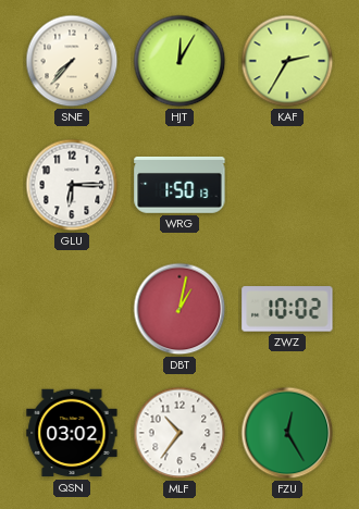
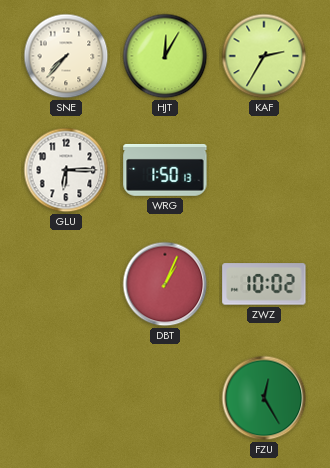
DBT: 1:02 -> 1:04 (165, 284)
QSN: 03:02 -> none (72, 433)
MLF: 10:36 -> none (179, 433)
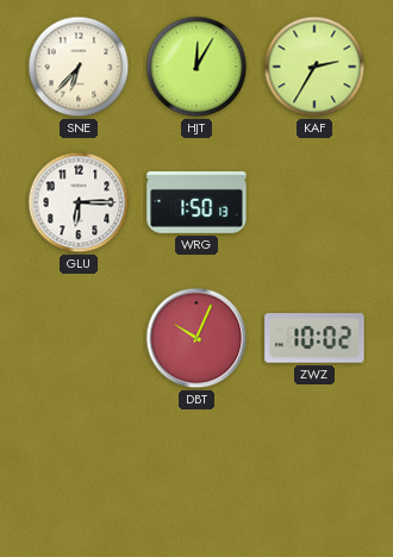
SNE: 7:37 -> 6:37 (79, 67)
DBT: 1:04 -> 10:04 (196, 338)
FZU: 12:25 -> none (264, 398)
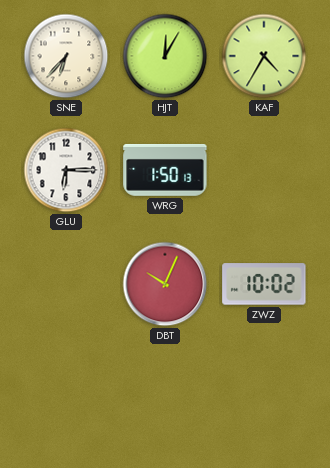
KAF: 2:35 -> 4:35 (264, 56)
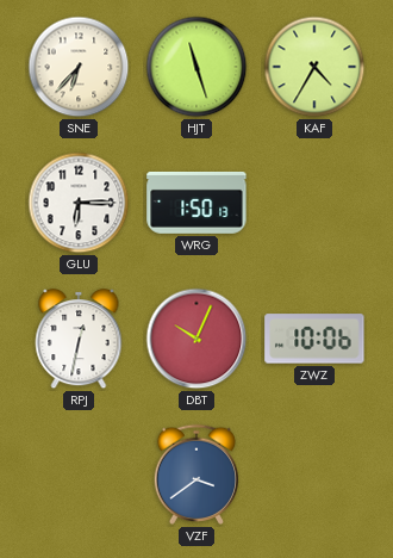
HJT: 12:05 -> 11:27 (196, 67)
RPJ: none -> 12:32 (79, 339)
ZWZ: 10:02 -> 10:06 (314, 339)
VZF: none -> 3:39 (195, 475)
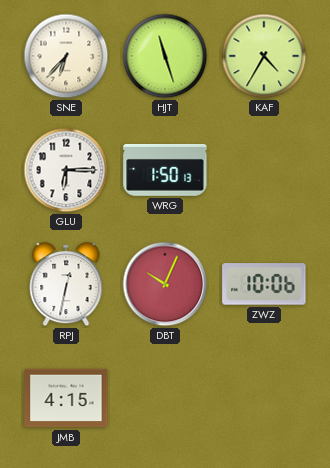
JMB: none -> 4:15 (66, 398)
VZF: 3:39 -> none (195, 475)
